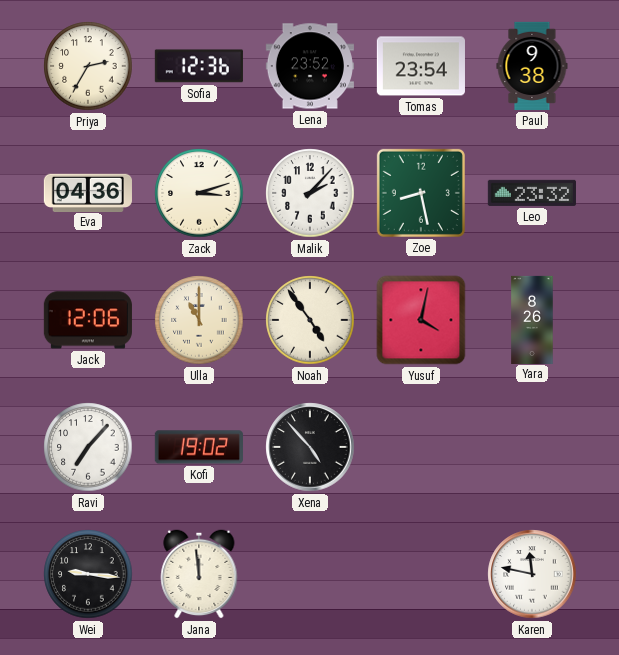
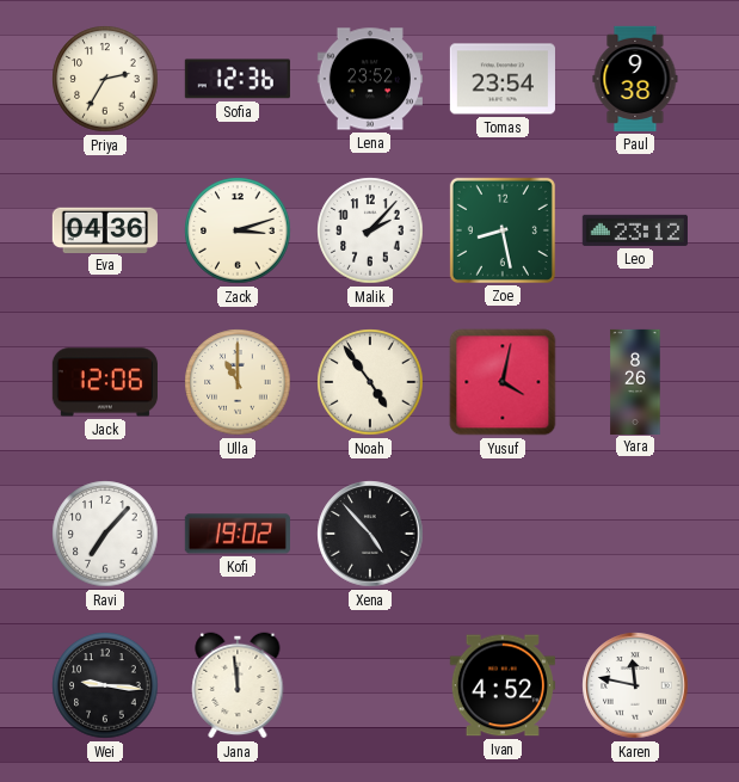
Leo: 23:32 -> 23:12 (635, 230)
Ivan: none -> 4:52 (503, 685)
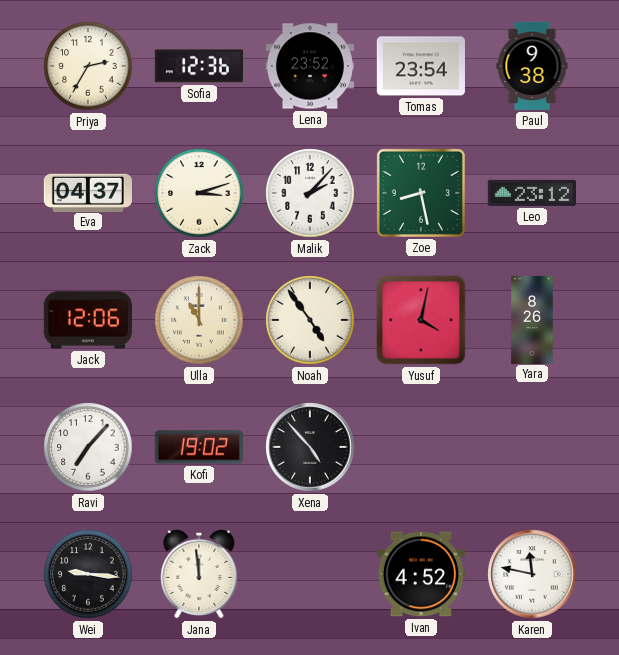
Eva: 04:36 -> 04:37 (88, 192)
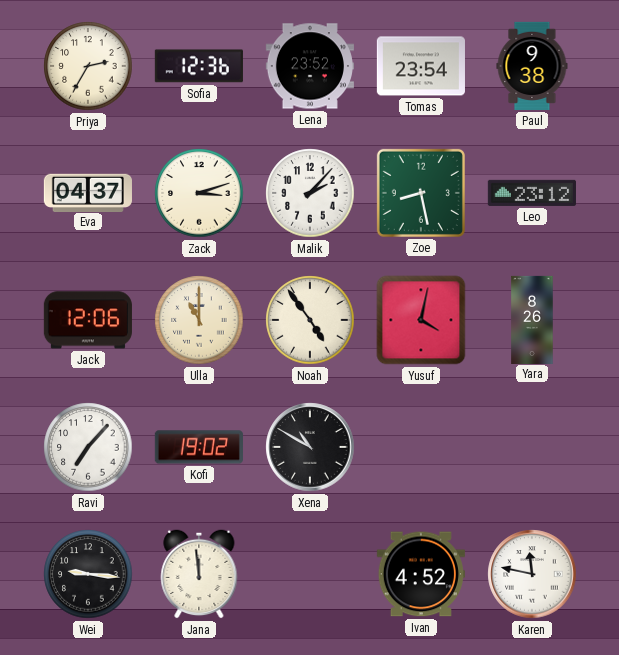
Xena: 4:53 -> 10:50 (310, 447)
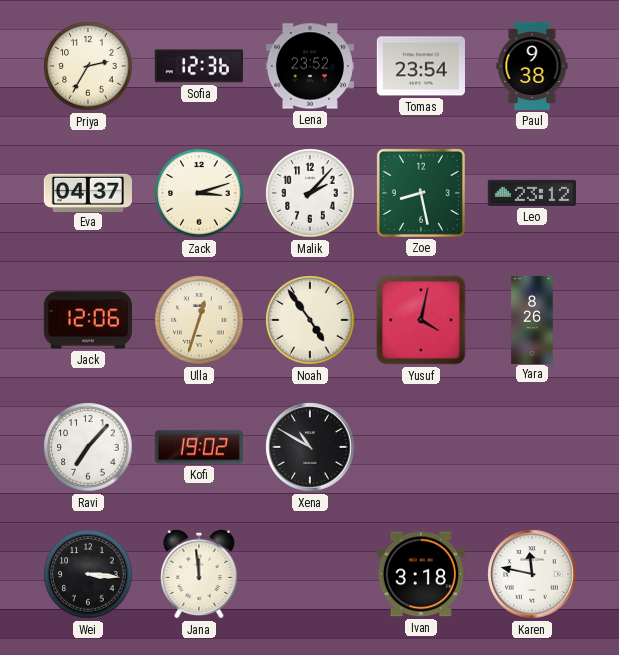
Ulla: 11:00 -> 12:33 (199, 320)
Wei: 9:16 -> 3:16 (88, 574)
Ivan: 4:52 -> 3:18 (421, 574)
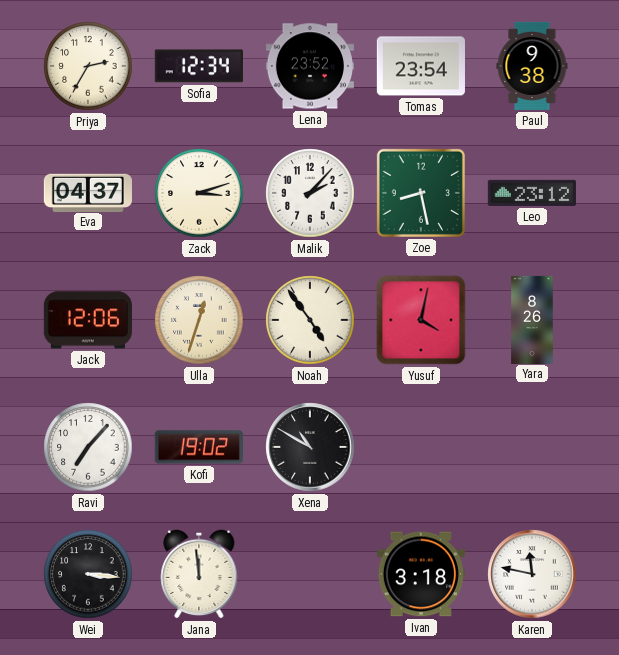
Sofia: 12:36 -> 12:34 (199, 66)
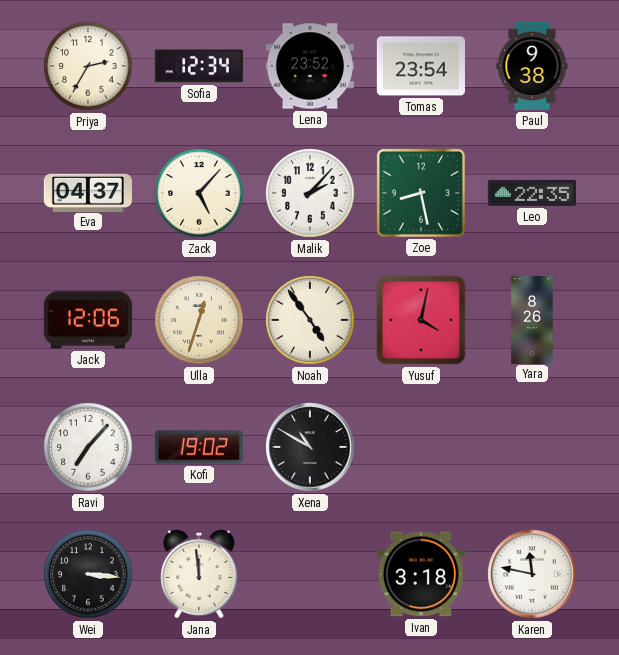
Zack: 3:12 -> 5:07 (199, 193)
Leo: 23:12 -> 22:35 (532, 193)
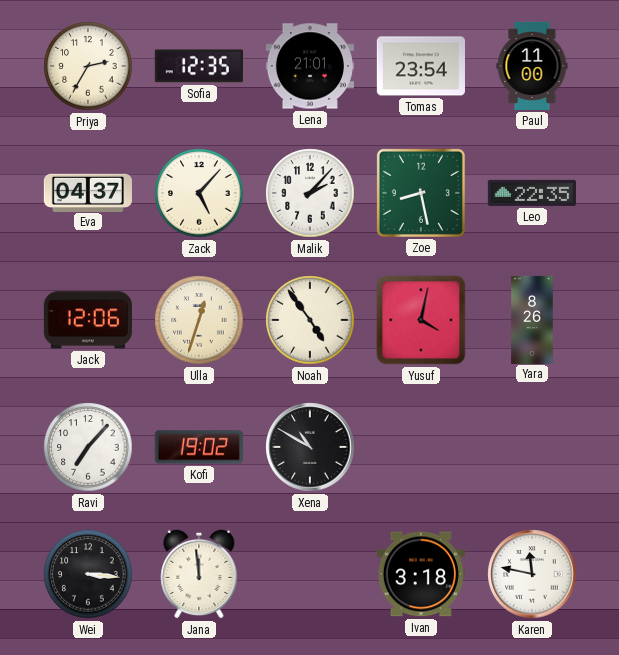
Sofia: 12:34 -> 12:35 (199, 66)
Lena: 23:52 -> 21:01 (310, 66)
Paul: 9:38 -> 11:00 (532, 66)
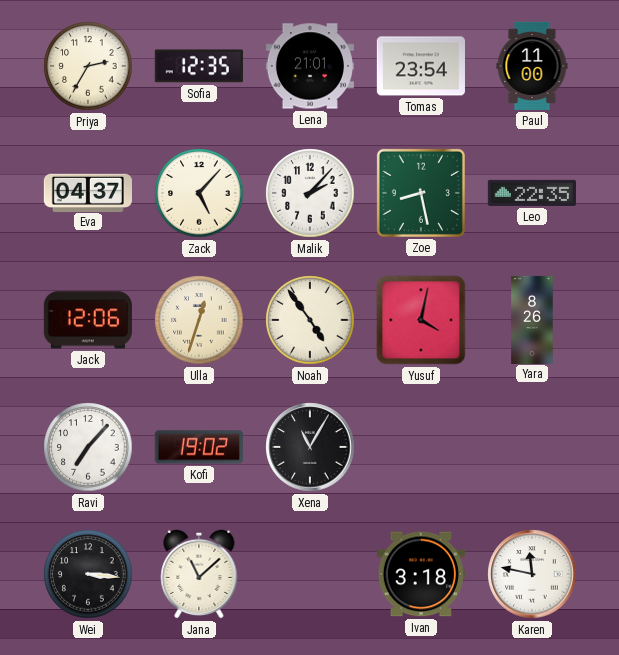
Xena: 10:50 -> 11:05 (310, 447)
Jana: 11:59 -> 11:08 (199, 574)
